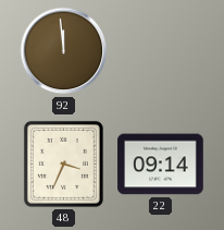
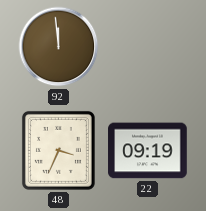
22: 09:14 -> 09:19 (148, 151)
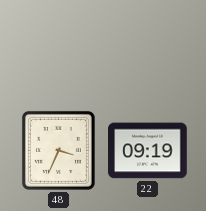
92: 11:59 -> none (59, 47)
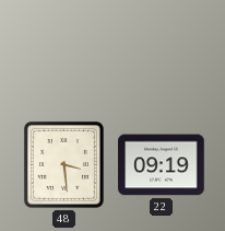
48: 3:34 -> 3:29 (63, 164)
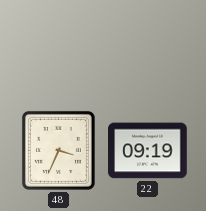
48: 3:29 -> 3:34 (58, 150)
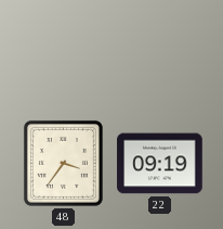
48: 3:34 -> 3:36 (63, 163)
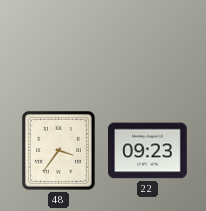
22: 09:19 -> 09:23 (148, 151)
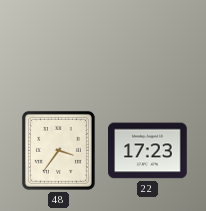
22: 09:23 -> 17:23 (148, 151)
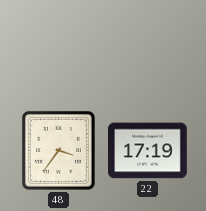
22: 17:23 -> 17:19 (148, 151)
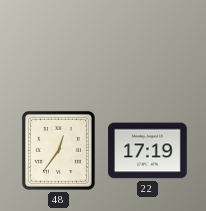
48: 3:36 -> 12:36 (58, 150)
